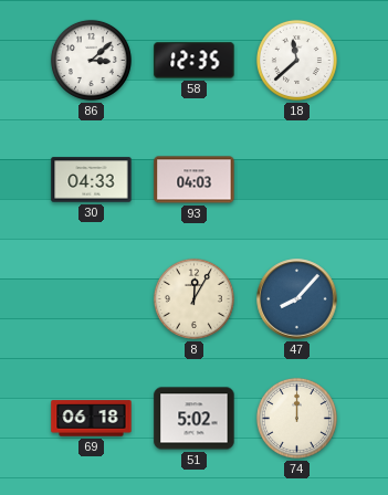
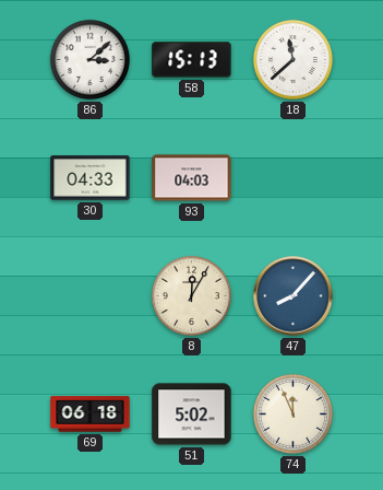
58: 12:35 -> 15:13 (192, 60)
74: 12:00 -> 11:56 (292, 413)
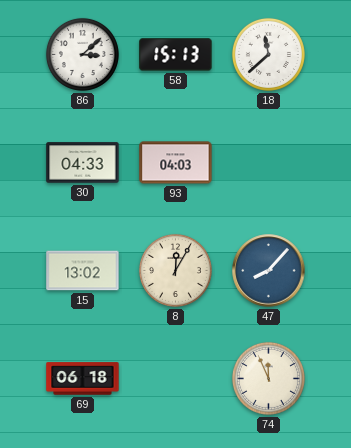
15: none -> 13:02 (83, 271)
51: 5:02 -> none (192, 415)
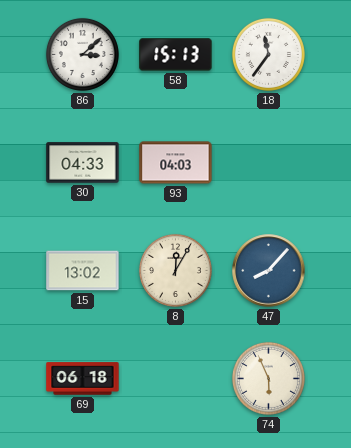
18: 11:38 -> 11:36 (268, 54)
74: 11:56 -> 5:56 (268, 378)
